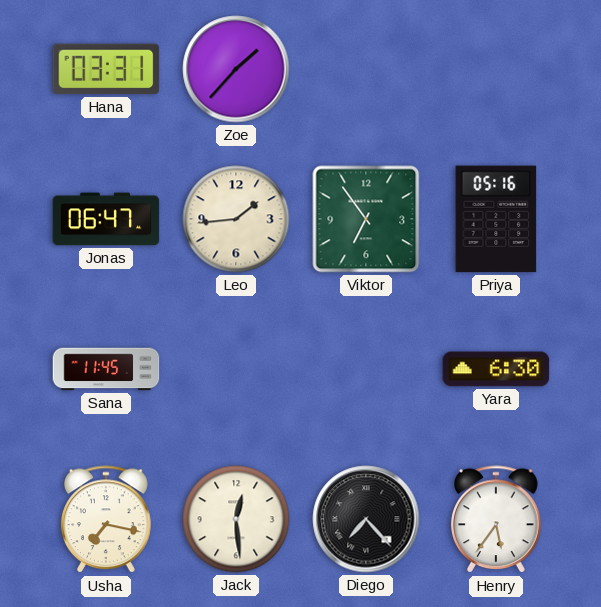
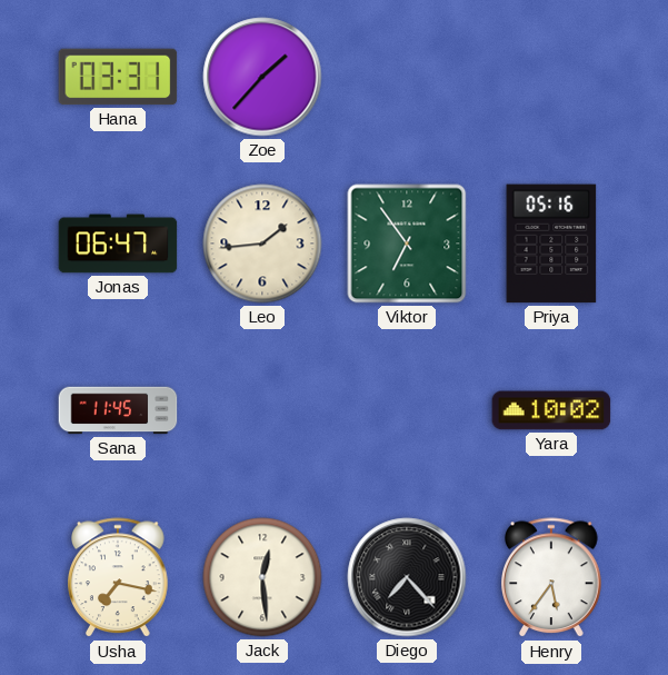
Yara: 6:30 -> 10:02 (551, 410)
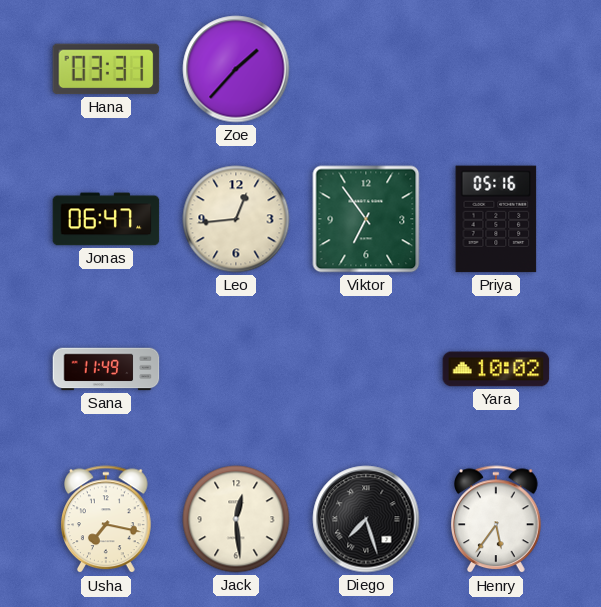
Leo: 1:44 -> 12:44 (236, 219)
Sana: 11:45 -> 11:49 (106, 369)
Diego: 7:23 -> 7:27 (366, 519)
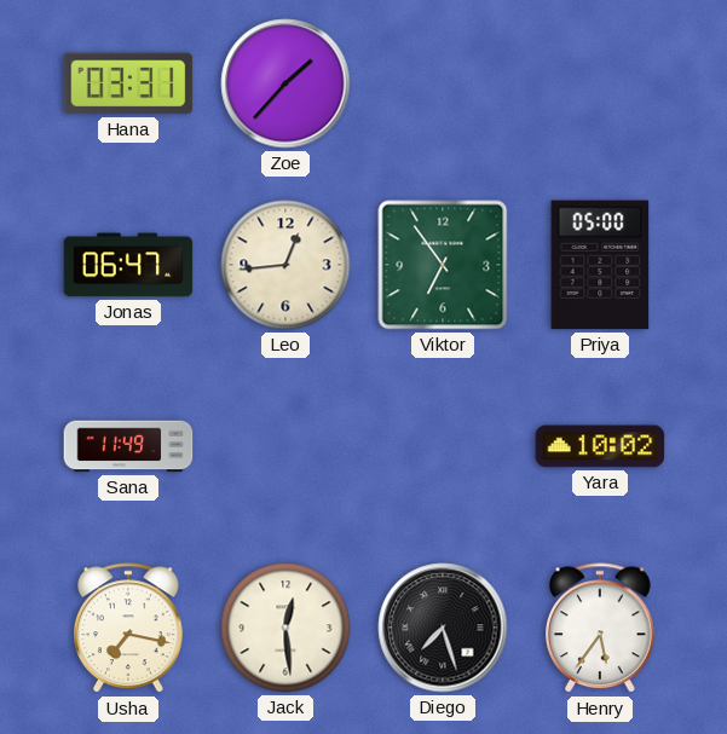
Priya: 05:16 -> 05:00 (600, 265)
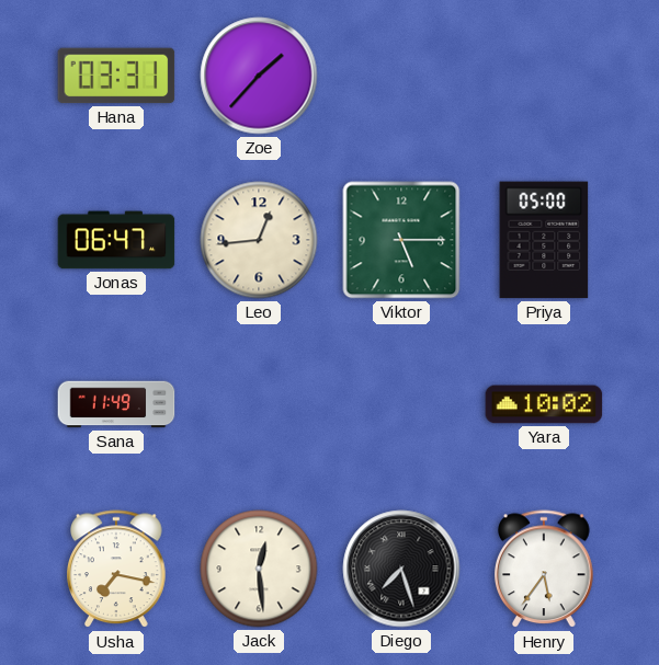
Viktor: 6:54 -> 5:15 (401, 240)
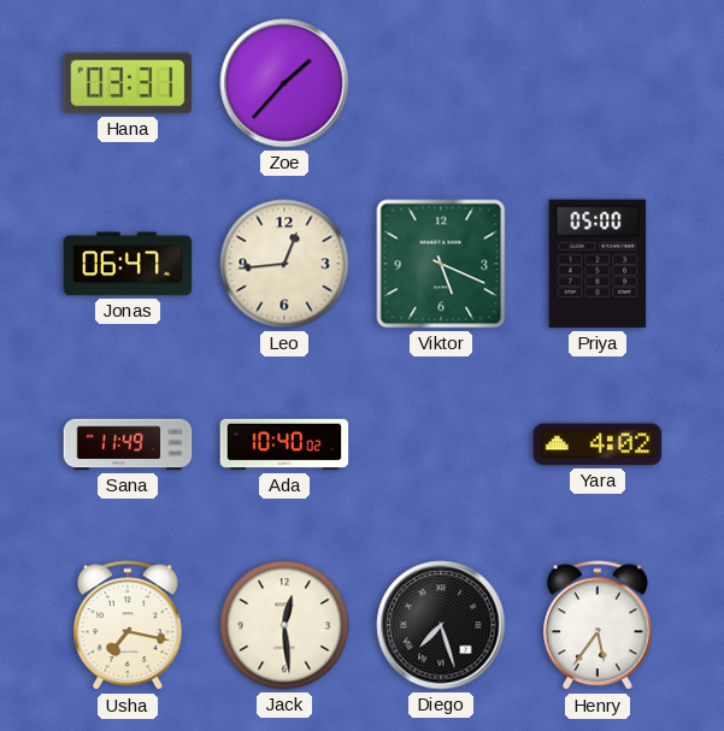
Viktor: 5:15 -> 5:19 (441, 264)
Ada: none -> 10:40 (284, 444)
Yara: 10:02 -> 4:02 (598, 444)
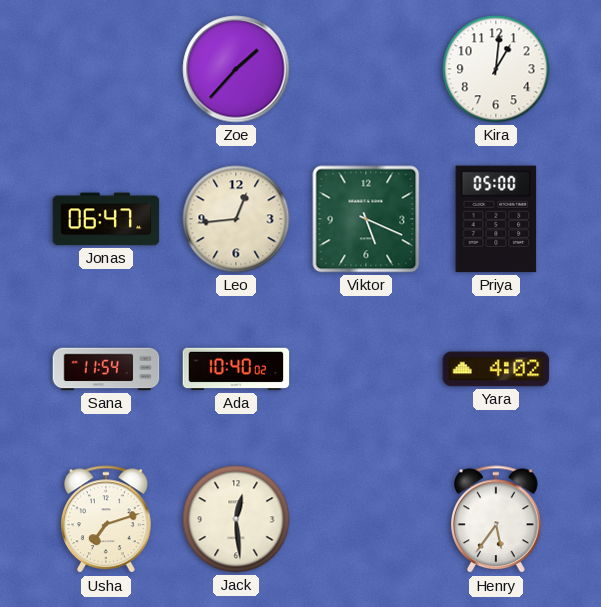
Hana: 03:31 -> none (128, 83)
Kira: none -> 1:01 (496, 69)
Sana: 11:49 -> 11:54 (106, 369)
Usha: 7:17 -> 7:12 (107, 520)
Diego: 7:27 -> none (441, 625)
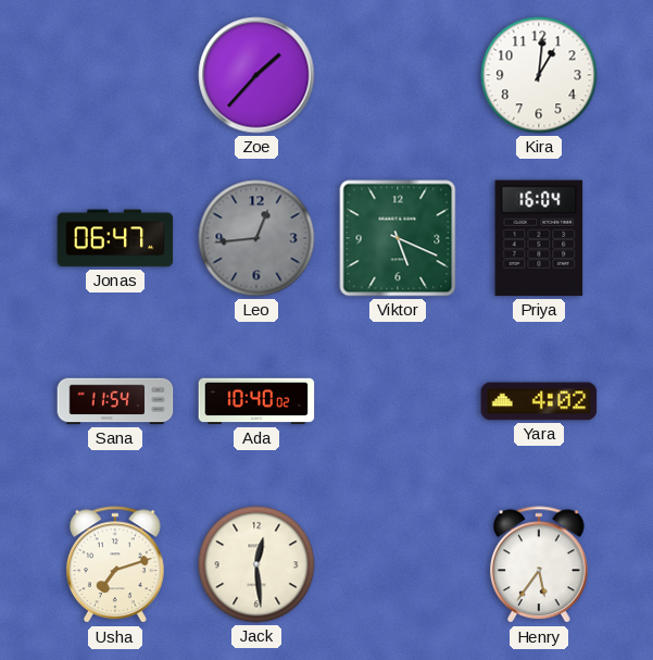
Leo dial: cream -> grey (256, 238)
Priya: 05:00 -> 16:04 (539, 238)
